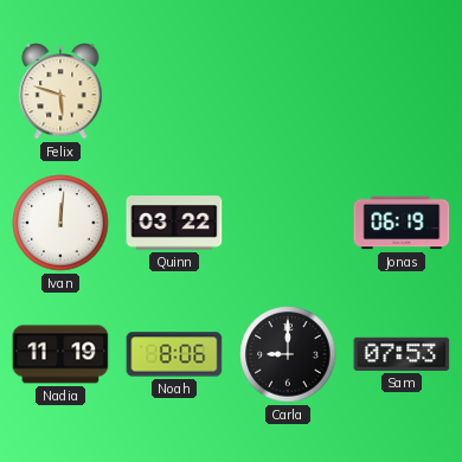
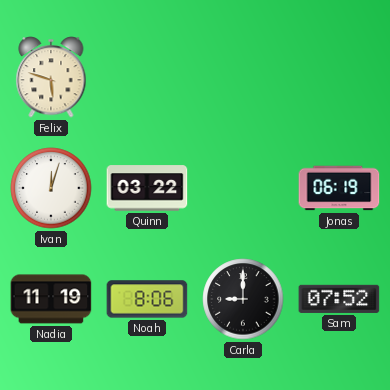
Ivan: 12:01 -> 12:03 (51, 188)
Sam: 07:53 -> 07:52 (339, 299)
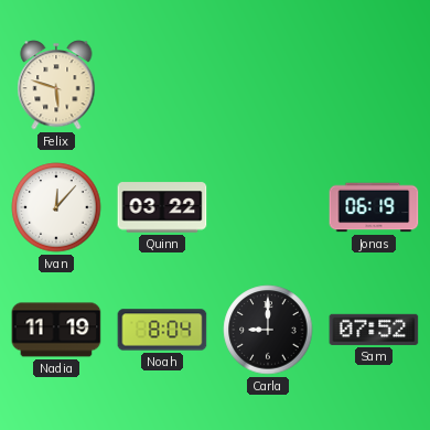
Ivan: 12:03 -> 12:07 (56, 207)
Noah: 8:06 -> 8:04 (162, 330)
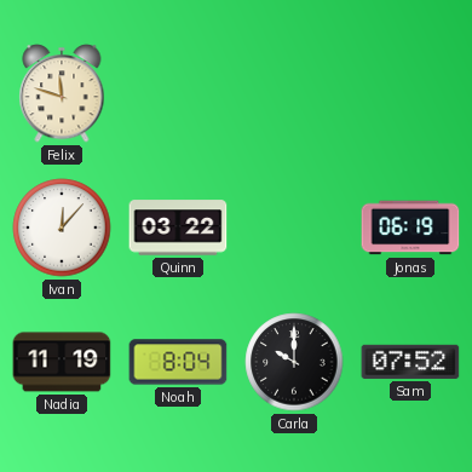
Felix: 5:48 -> 11:48 (62, 93)
Carla: 9:00 -> 10:00 (294, 362)
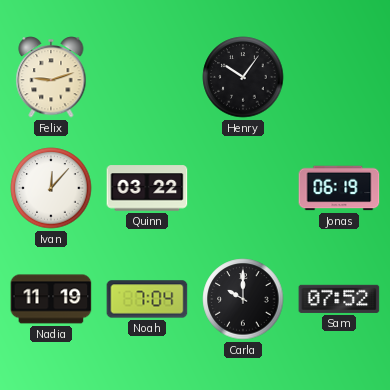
Felix: 11:48 -> 9:12 (51, 77)
Henry: none -> 10:06 (243, 77)
Noah: 8:04 -> 7:04 (147, 299)
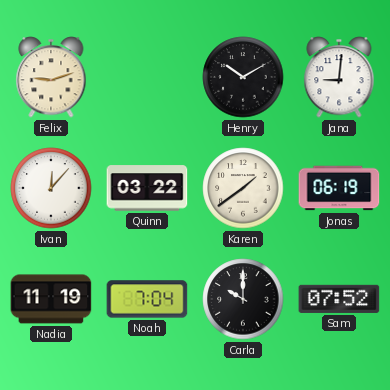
Henry: 10:06 -> 10:10 (243, 77)
Jana: none -> 9:01 (339, 77)
Karen: none -> 1:39 (243, 188)
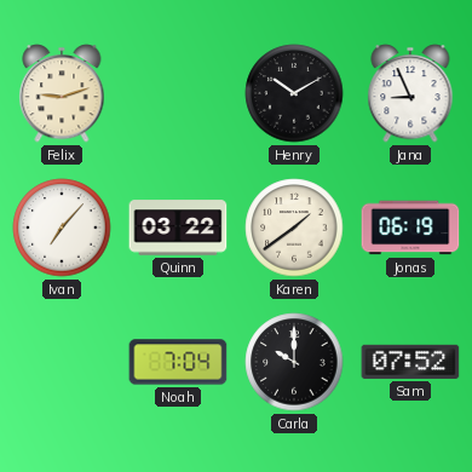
Jana: 9:01 -> 8:56 (410, 93)
Ivan: 12:07 -> 7:07 (62, 228)
Nadia: 11:19 -> none (51, 299)
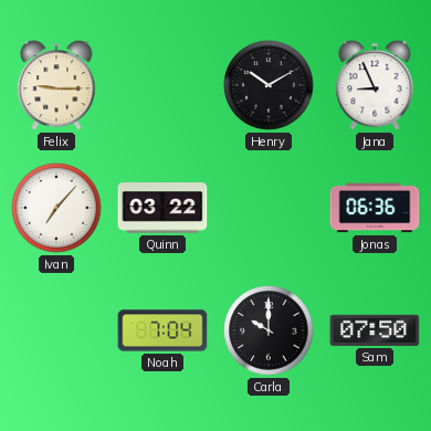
Felix: 9:12 -> 9:15 (56, 85)
Karen: 1:39 -> none (294, 228)
Jonas: 06:19 -> 06:36 (375, 208)
Sam: 07:52 -> 07:50 (375, 330)
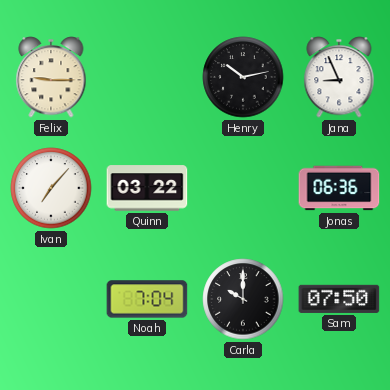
Henry: 10:10 -> 10:13 (243, 77)
